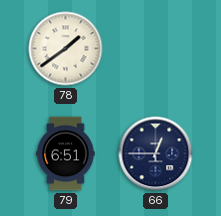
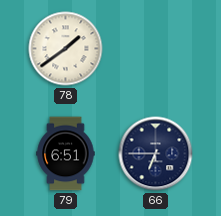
66: 12:45 -> 6:45 (156, 154)
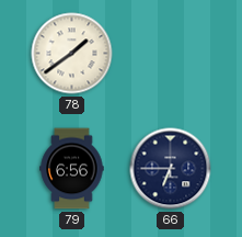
79: 6:51 -> 6:56 (72, 169)
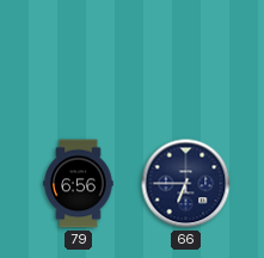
78: 1:39 -> none (72, 54)
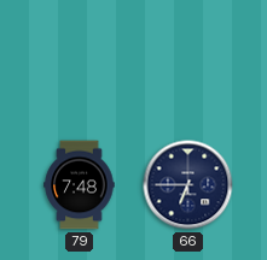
79: 6:56 -> 7:48 (80, 185)
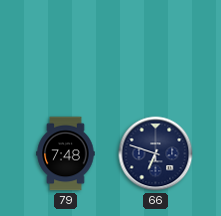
66: 6:45 -> 6:48 (156, 154)
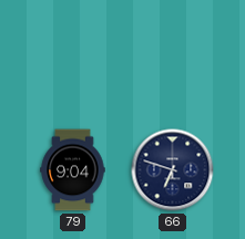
79: 7:48 -> 9:04 (73, 170)
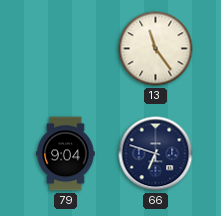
13: none -> 11:24 (156, 49)
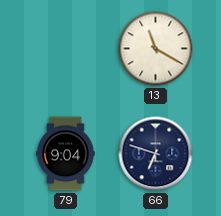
13: 11:24 -> 11:20 (156, 49)
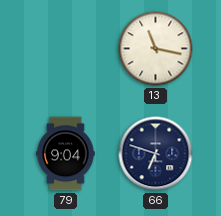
13: 11:20 -> 11:17 (156, 49)
